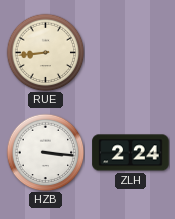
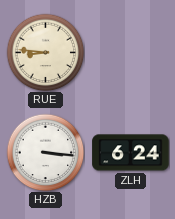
RUE: 8:44 -> 8:46 (45, 52)
ZLH: 2:24 -> 6:24 (131, 153)
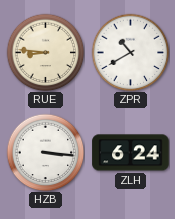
ZPR: none -> 10:40 (130, 52)
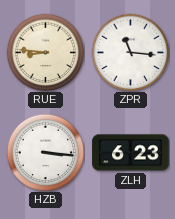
ZPR: 10:40 -> 11:16 (130, 52)
ZLH: 6:24 -> 6:23 (131, 153)
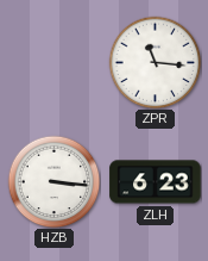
RUE: 8:46 -> none (45, 52)
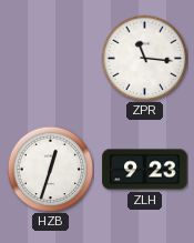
HZB: 3:16 -> 12:33 (50, 169)
ZLH: 6:23 -> 9:23 (145, 170)
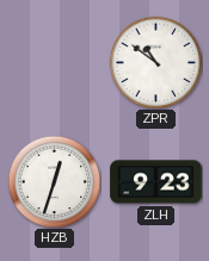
ZPR: 11:16 -> 10:51 (155, 62)
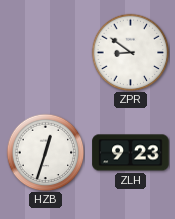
ZPR: 10:51 -> 8:51 (130, 52)
